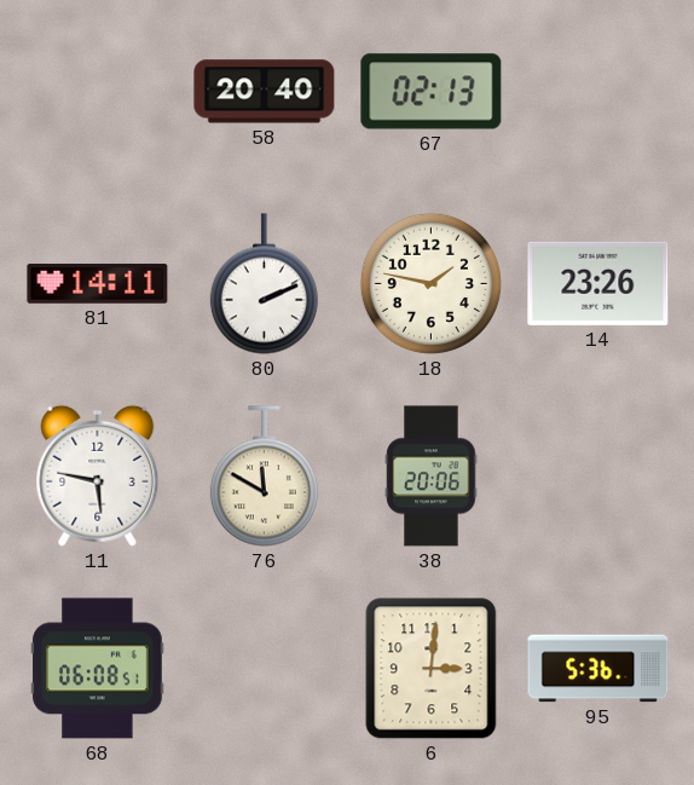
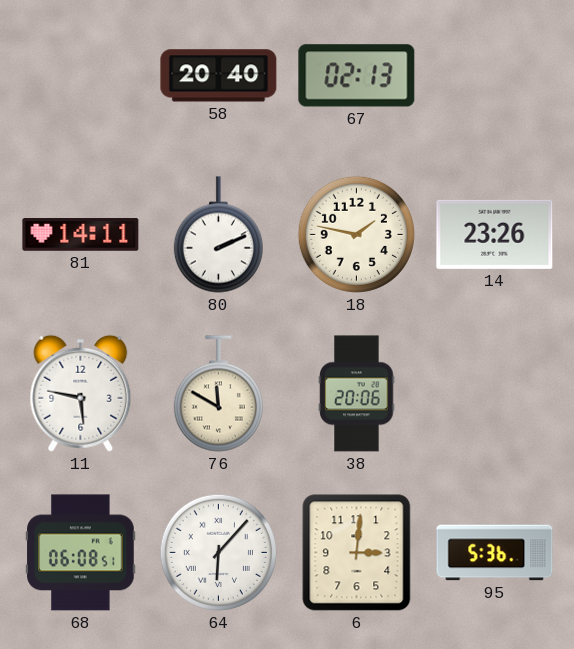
64: none -> 6:07 (218, 552)
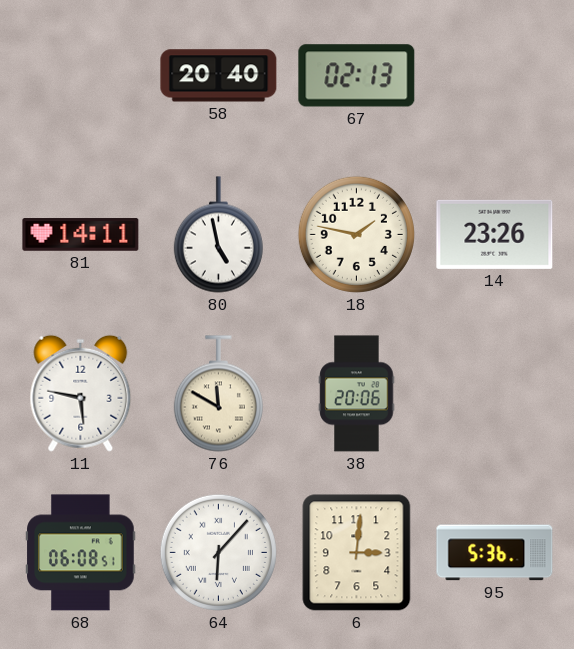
80: 2:11 -> 4:58 (218, 235)
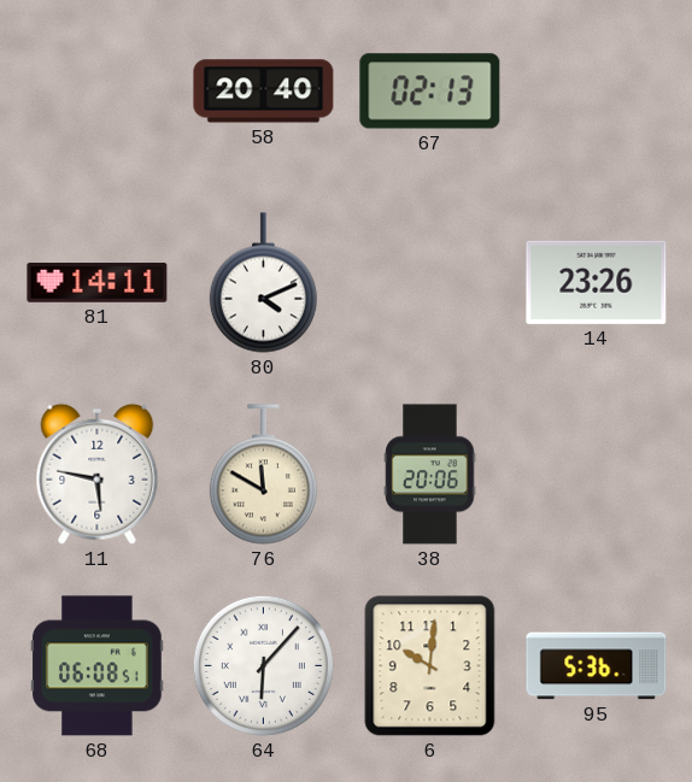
80: 4:58 -> 4:11 (263, 283)
18: 1:47 -> none (356, 234)
6: 3:01 -> 10:01 (430, 666)
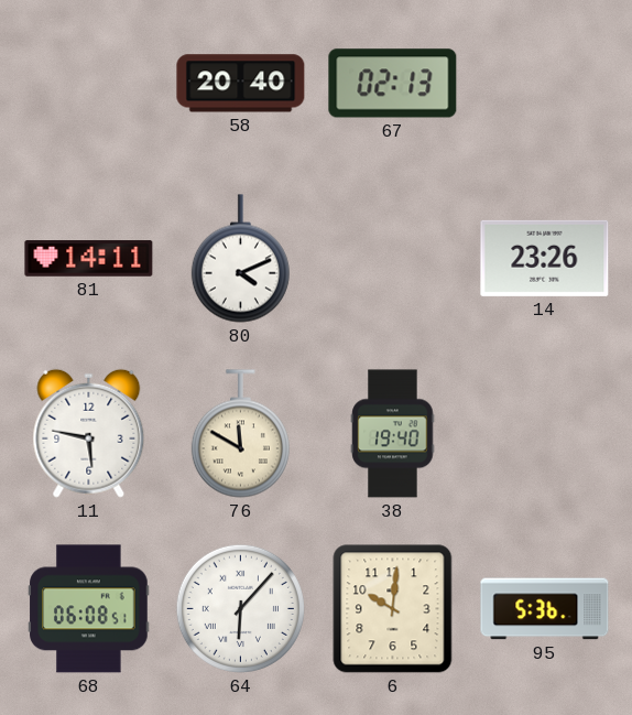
38: 20:06 -> 19:40 (393, 434)
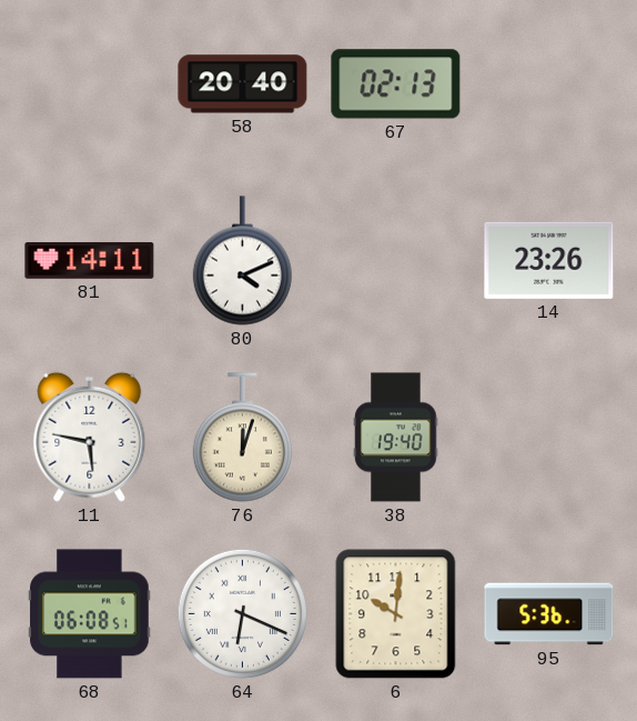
76: 11:50 -> 12:03 (242, 438)
64: 6:07 -> 6:19 (242, 613)
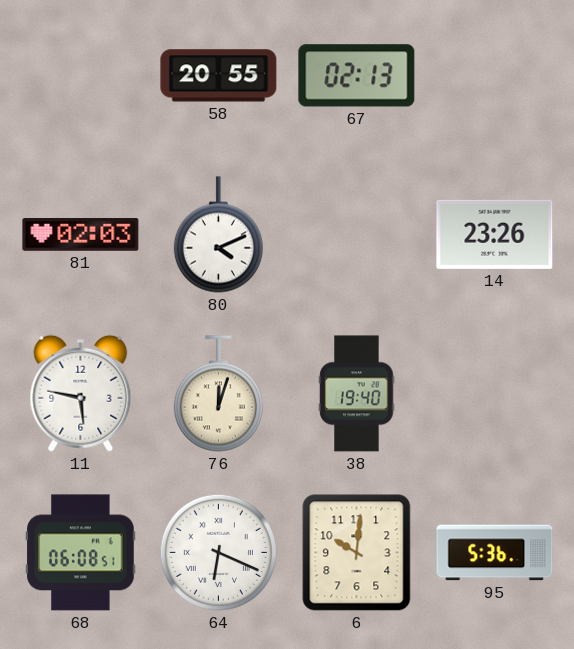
58: 20:40 -> 20:55 (219, 76)
81: 14:11 -> 02:03 (81, 235)
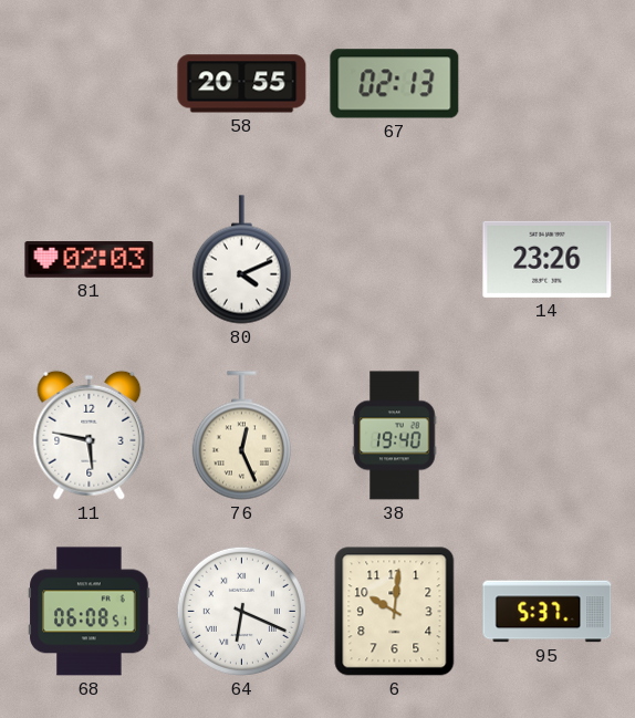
76: 12:03 -> 12:26 (241, 436)
95: 5:36 -> 5:37 (548, 612)
